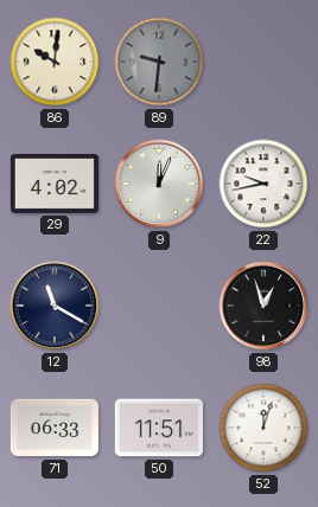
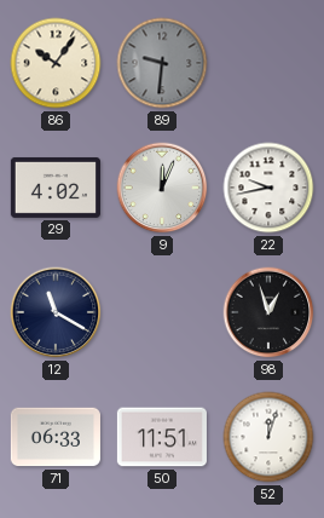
86: 10:01 -> 10:06 (56, 63)
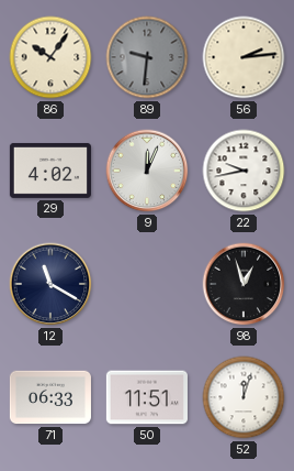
56: none -> 2:14 (244, 57)
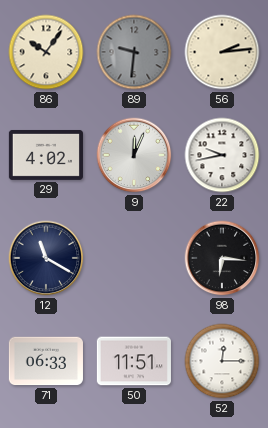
98: 12:57 -> 6:16 (222, 258)
52: 12:03 -> 12:15 (222, 361)
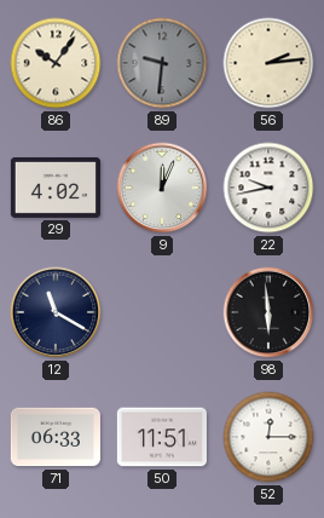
98: 6:16 -> 5:59 (268, 312)
